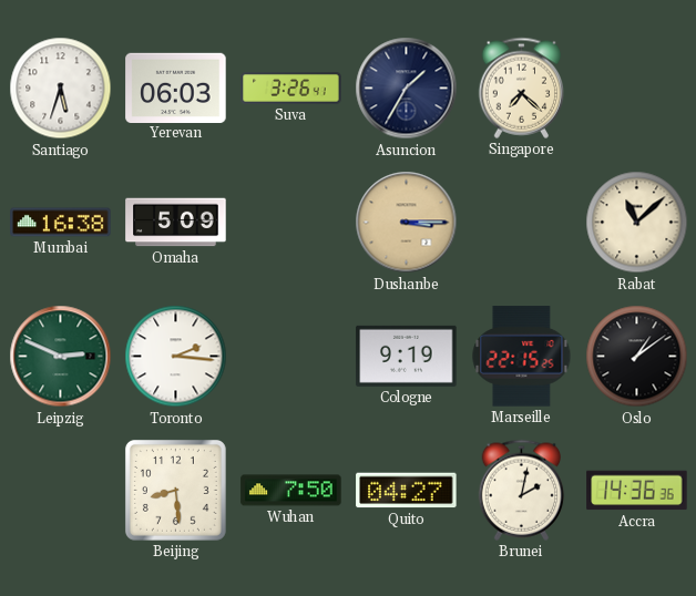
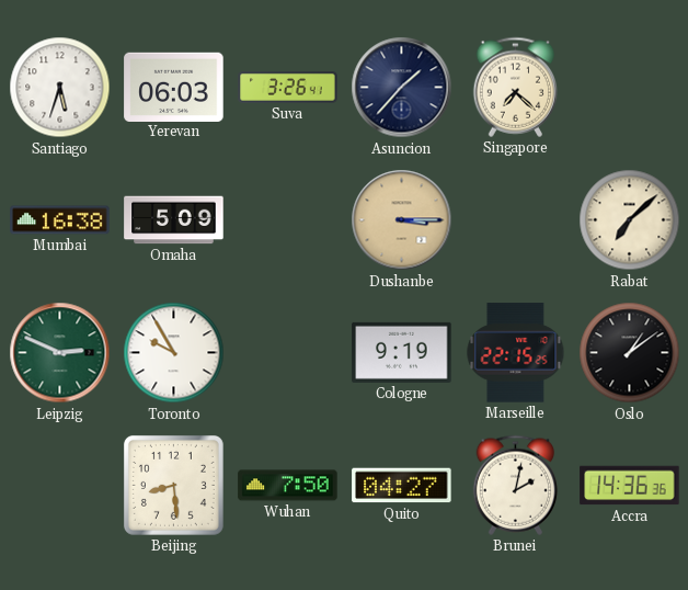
Asuncion: 1:35 -> 1:37 (402, 88)
Rabat: 11:08 -> 7:08 (630, 220)
Toronto: 2:16 -> 9:55 (174, 353)
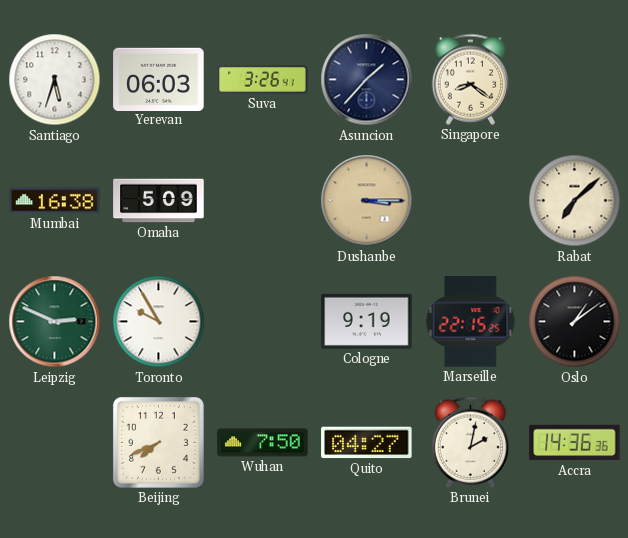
Singapore: 7:22 -> 8:21 (471, 79)
Beijing: 8:29 -> 7:41 (158, 442)
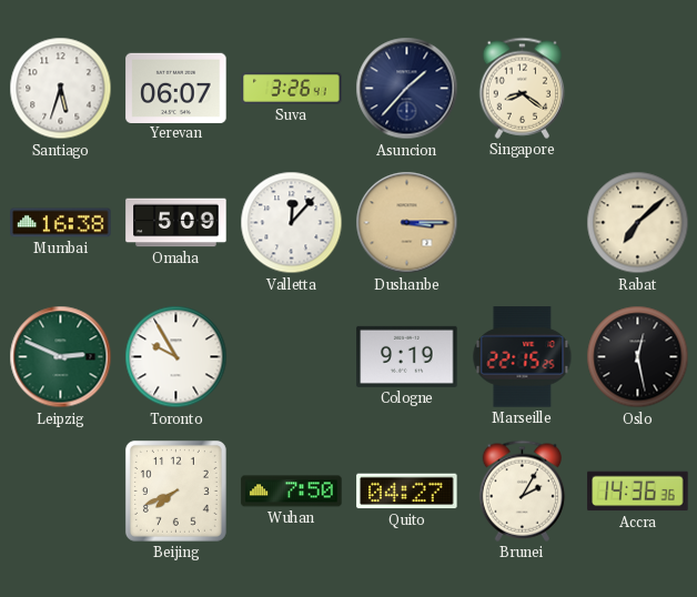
Yerevan: 06:03 -> 06:07 (176, 88)
Valletta: none -> 12:07 (292, 223)
Oslo: 1:09 -> 12:28 (638, 357)
Brunei: 2:02 -> 2:05 (523, 490)
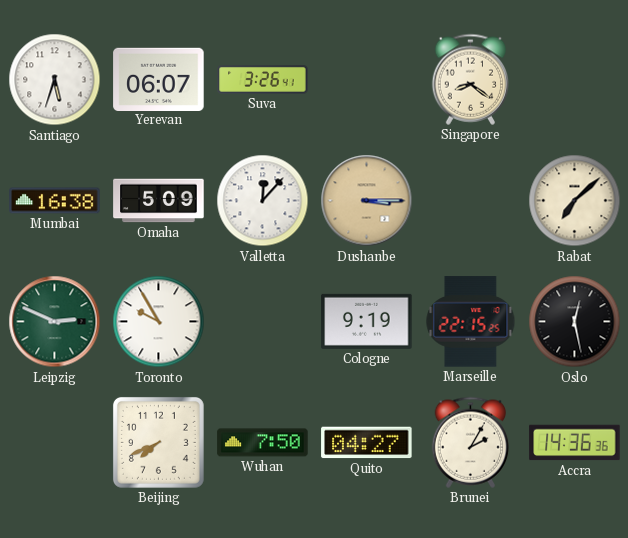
Asuncion: 1:37 -> none (407, 89)
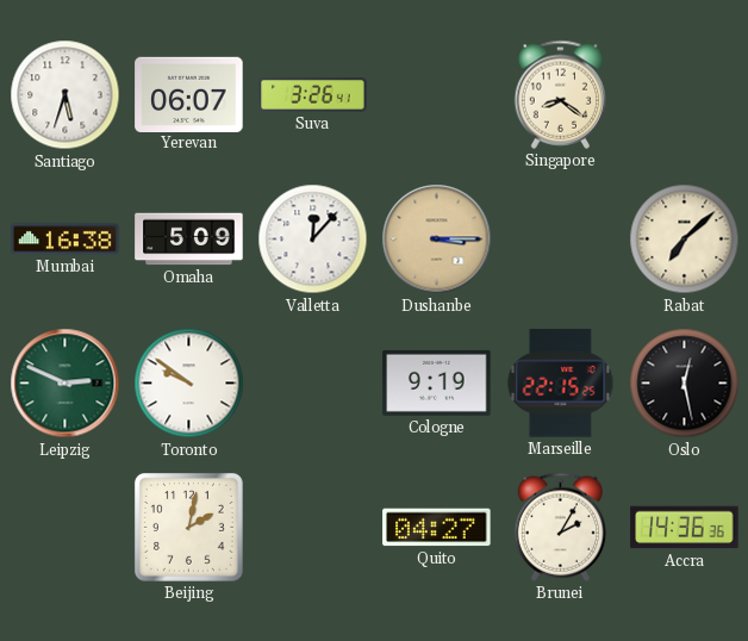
Toronto: 9:55 -> 9:51 (189, 384)
Beijing: 7:41 -> 2:02 (188, 527)
Wuhan: 7:50 -> none (263, 443)
